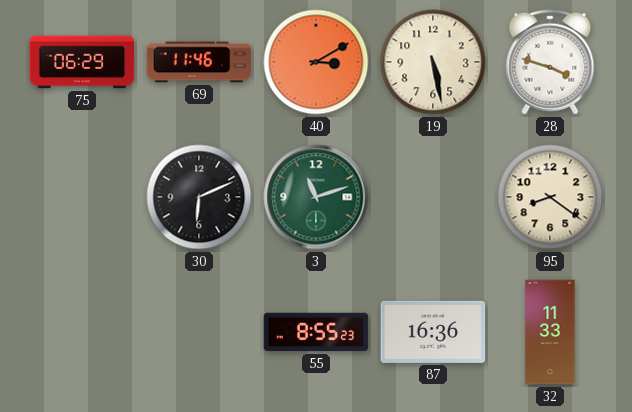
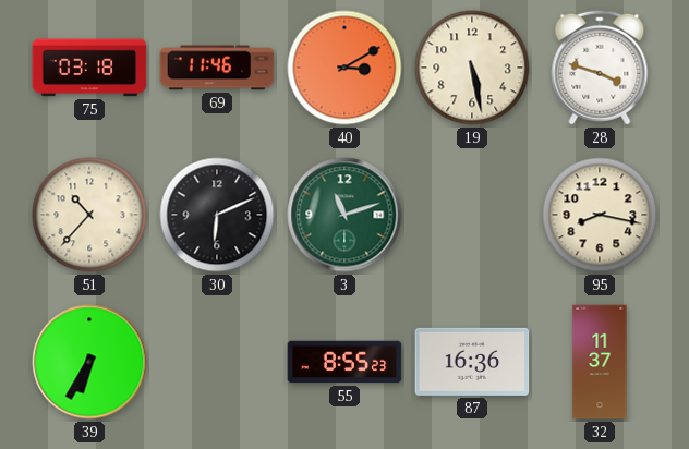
75: 06:29 -> 03:18 (89, 68)
51: none -> 10:37 (89, 215)
95: 8:21 -> 8:17 (600, 215)
39: none -> 6:35 (89, 362)
32: 11:33 -> 11:37 (600, 362)
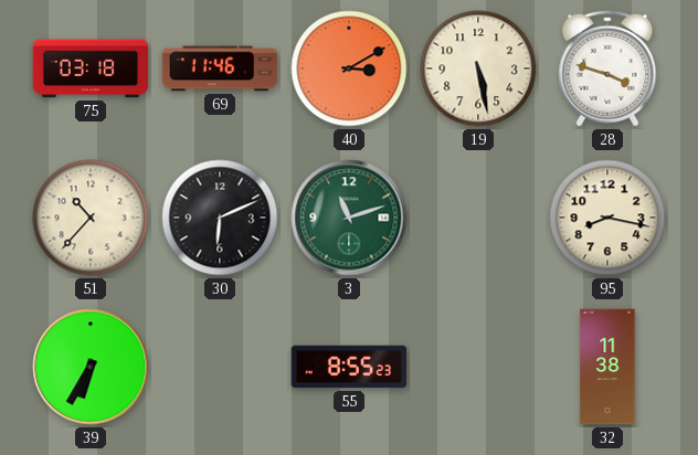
87: 16:36 -> none (472, 362)
32: 11:37 -> 11:38 (607, 367)
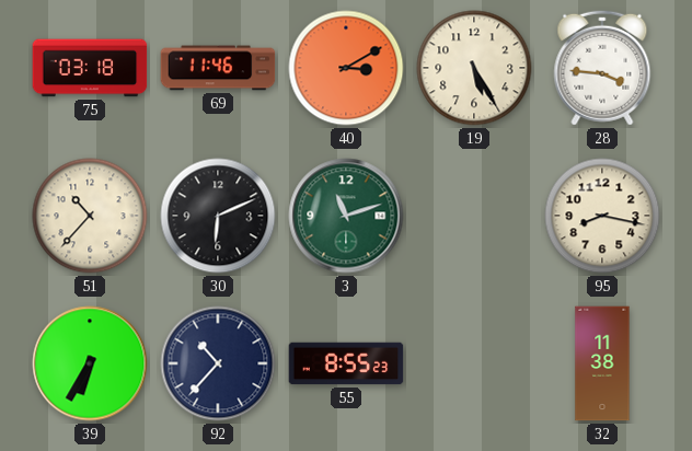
19: 5:28 -> 5:25 (474, 68)
28: 3:48 -> 3:46 (602, 68)
92: none -> 10:37 (218, 363)
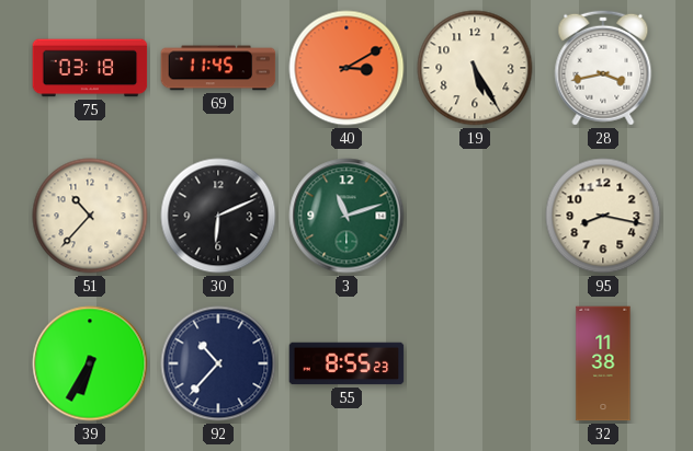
69: 11:46 -> 11:45 (218, 68)
28: 3:46 -> 3:43 (603, 68)
